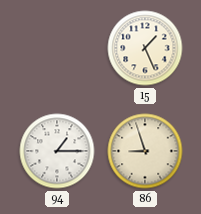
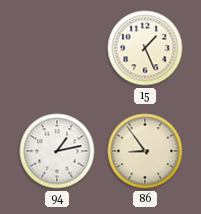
94: 1:15 -> 1:13 (57, 151)
86: 8:57 -> 8:54 (145, 151)
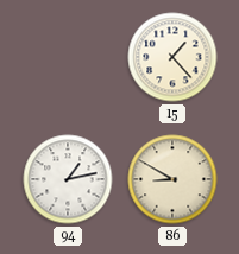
15: 1:26 -> 1:23 (172, 57)
86: 8:54 -> 8:50 (172, 179)
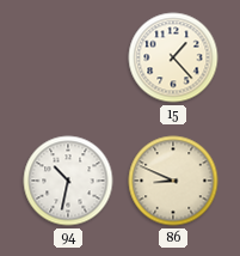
94: 1:13 -> 10:32 (68, 181)
86: 8:50 -> 8:49 (173, 181)
